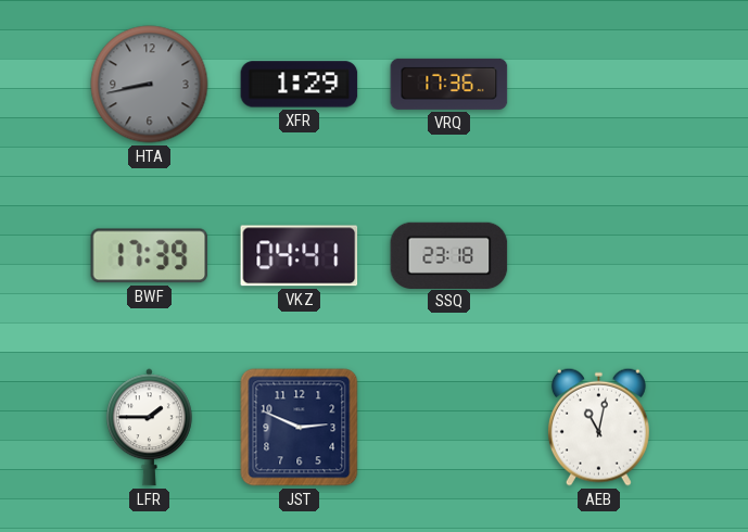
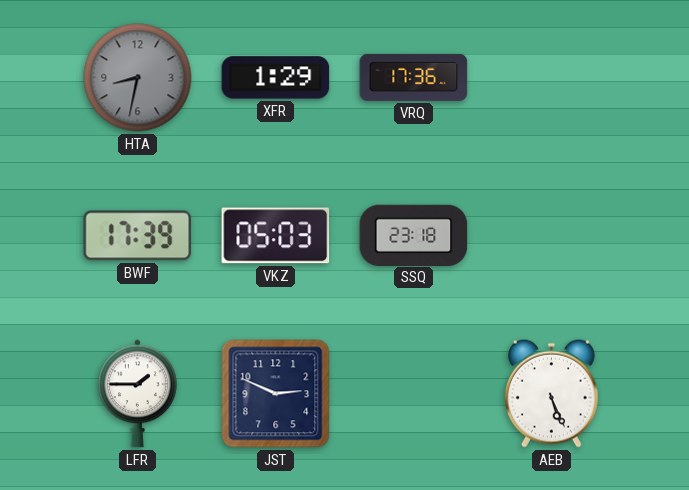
HTA: 8:43 -> 8:32 (138, 78)
VKZ: 04:41 -> 05:03 (276, 236)
AEB: 11:02 -> 5:26 (551, 393)
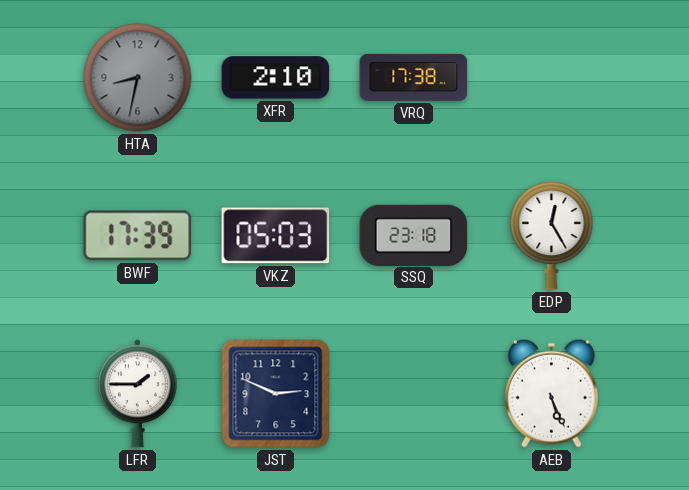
XFR: 1:29 -> 2:10 (276, 78)
VRQ: 17:36 -> 17:38 (414, 77)
EDP: none -> 12:25 (552, 235)
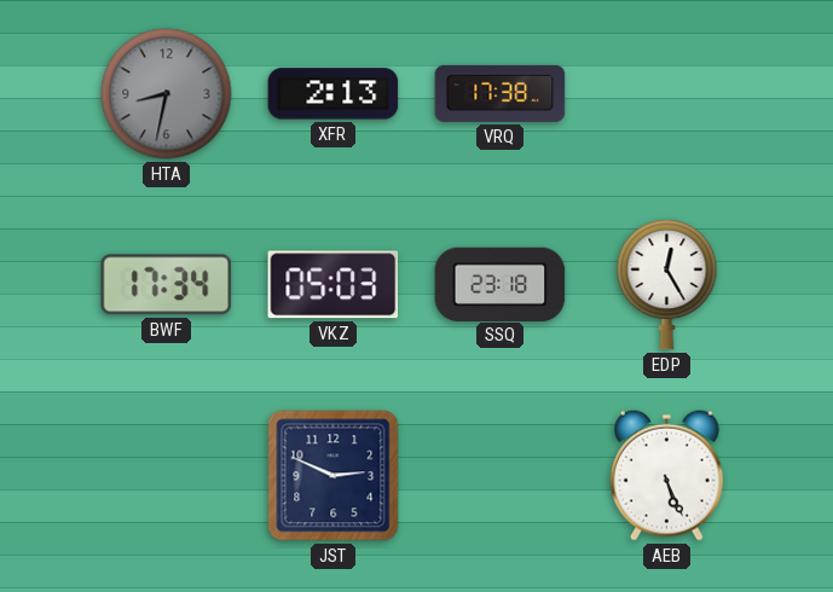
XFR: 2:10 -> 2:13 (334, 94)
BWF: 17:39 -> 17:34 (167, 285)
LFR: 1:45 -> none (137, 394)
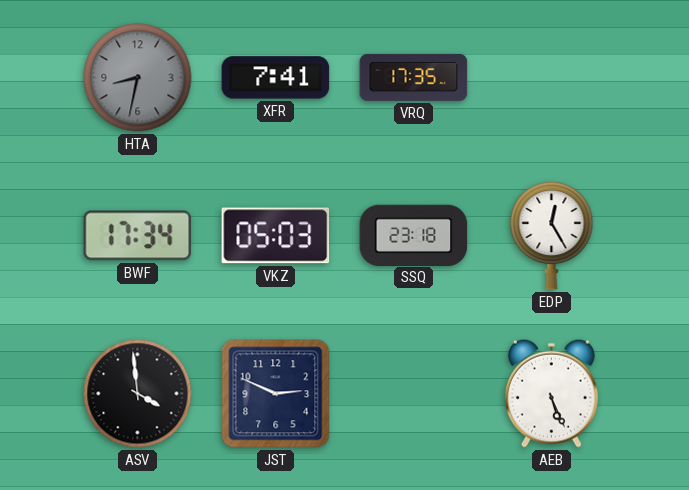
XFR: 2:13 -> 7:41 (276, 78)
VRQ: 17:38 -> 17:35 (414, 77)
ASV: none -> 3:59 (138, 394)
